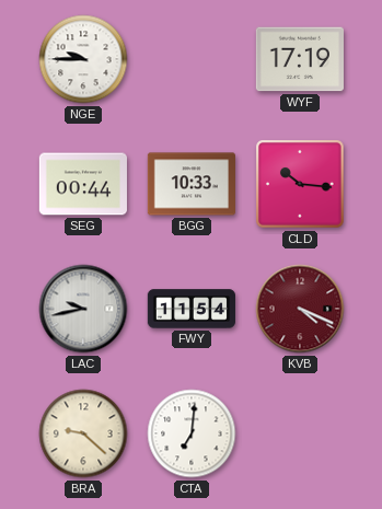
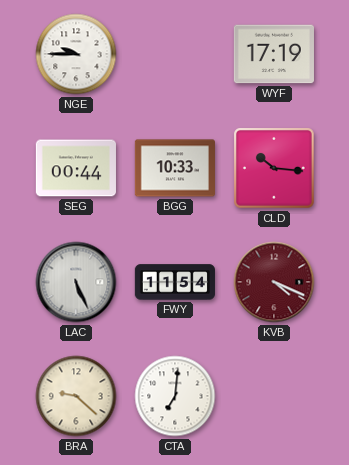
LAC: 9:43 -> 5:26 (76, 282)
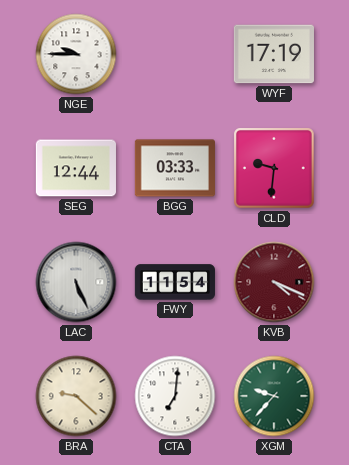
SEG: 00:44 -> 12:44 (76, 168)
BGG: 10:33 -> 03:33 (175, 168)
CLD: 10:16 -> 9:31 (275, 169)
XGM: none -> 9:37 (274, 396)
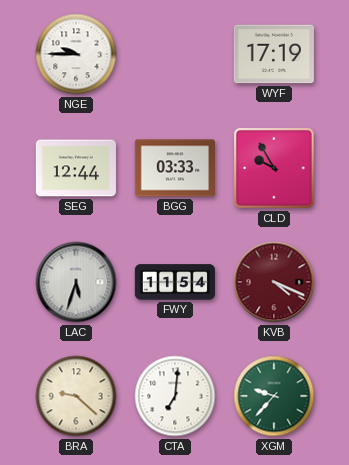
CLD: 9:31 -> 9:55 (275, 169)
LAC: 5:26 -> 5:33 (76, 282)
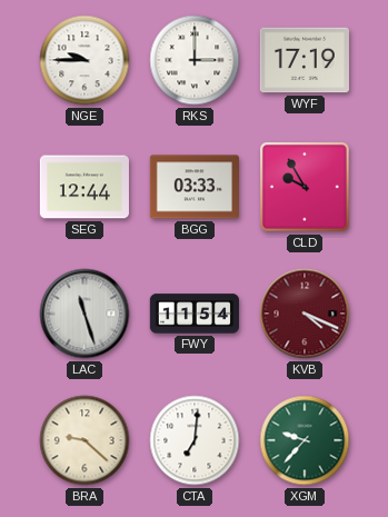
RKS: none -> 3:00 (195, 60)
LAC: 5:33 -> 11:27 (84, 314)
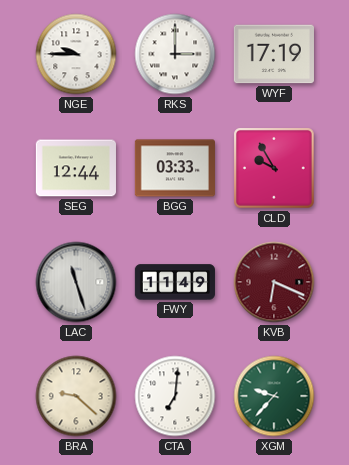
FWY: 11:54 -> 11:49 (175, 282)
KVB: 4:19 -> 6:19 (274, 282)
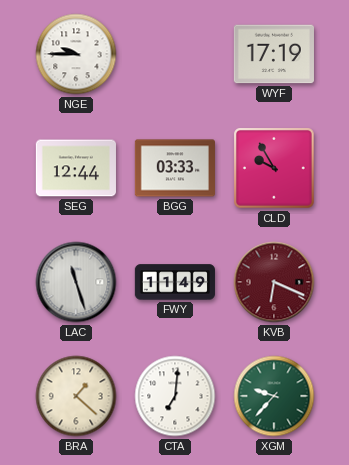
RKS: 3:00 -> none (175, 54)
BRA: 9:22 -> 1:22 (76, 396)
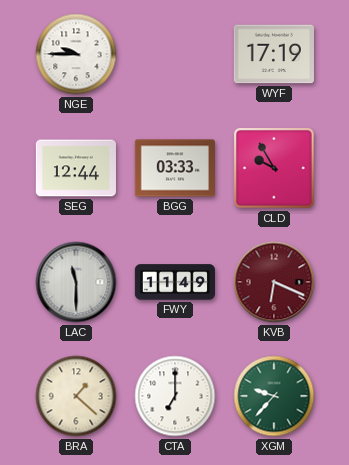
LAC: 11:27 -> 11:30 (76, 282)
CTA: 7:01 -> 7:00 (175, 396)
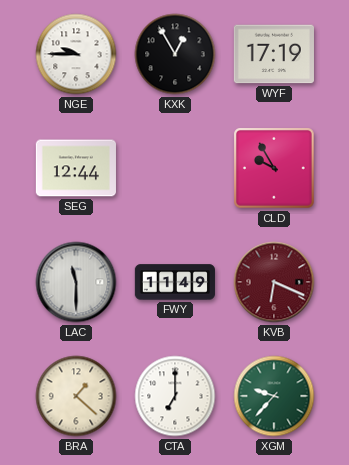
KXK: none -> 12:55 (175, 54)
BGG: 03:33 -> none (175, 168)
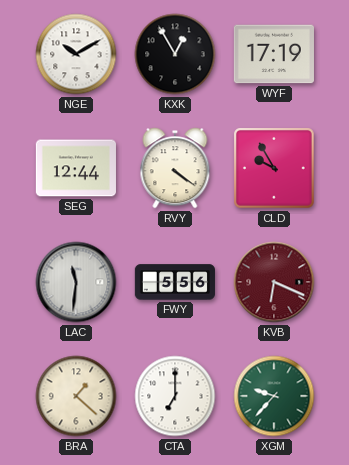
NGE: 9:45 -> 10:10 (76, 54)
RVY: none -> 4:21 (175, 168)
LAC: 11:30 -> 11:31 (76, 282)
FWY: 11:49 -> 5:56 (175, 282)
